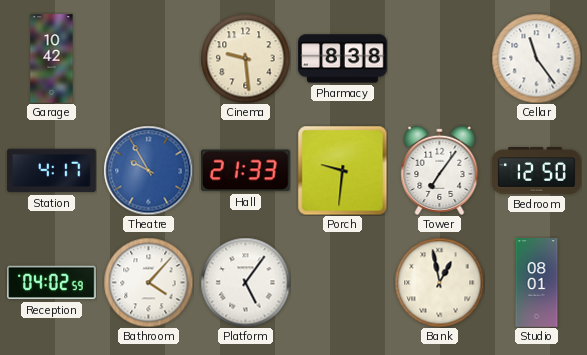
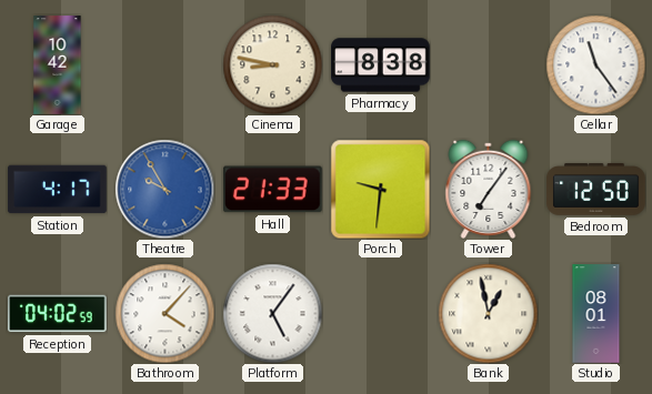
Cinema: 9:29 -> 8:47 (272, 64)
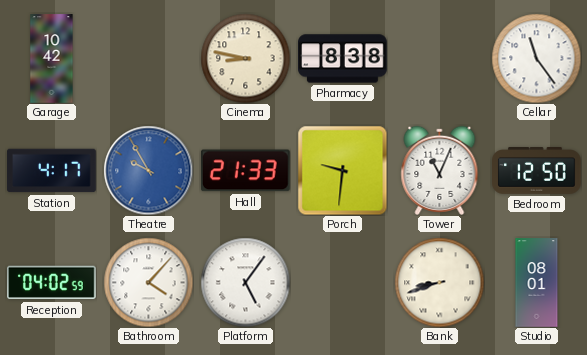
Tower: 7:06 -> 11:04 (440, 170)
Bank: 12:58 -> 8:42 (439, 282)
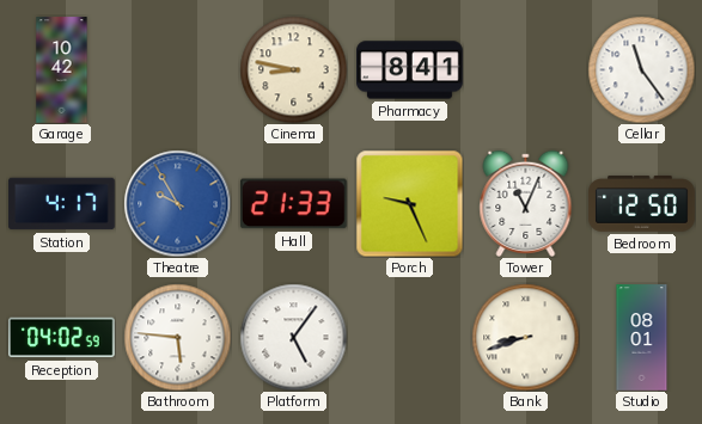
Pharmacy: 8:38 -> 8:41 (410, 70)
Porch: 9:31 -> 9:26 (409, 203)
Bathroom: 4:07 -> 5:46 (177, 337)
